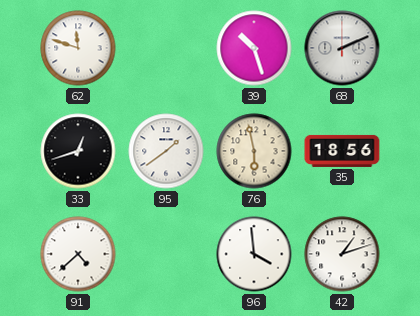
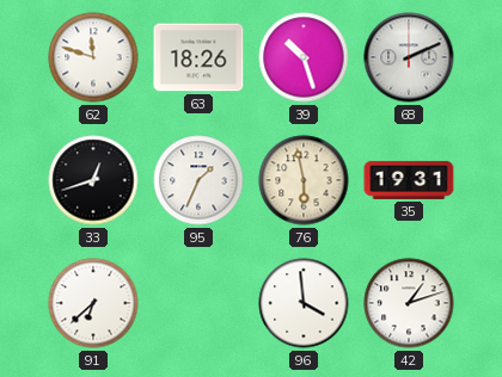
63: none -> 18:26 (198, 57)
95: 1:39 -> 1:34 (198, 180)
35: 18:56 -> 19:31 (409, 180)
91: 4:38 -> 6:38 (93, 303)
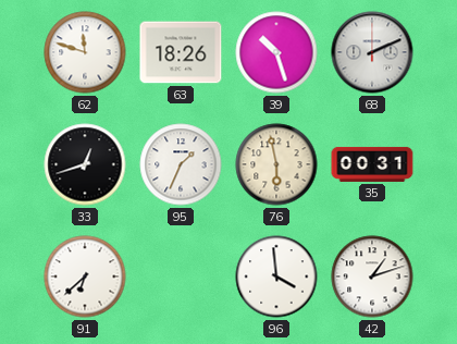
35: 19:31 -> 00:31 (372, 164)
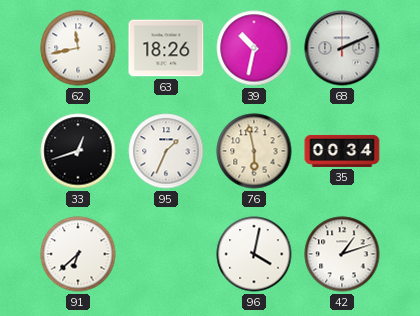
62: 11:48 -> 11:43 (78, 48)
39: 10:27 -> 10:32 (254, 48)
35: 00:31 -> 00:34 (342, 151)
96: 3:59 -> 4:02 (254, 254)
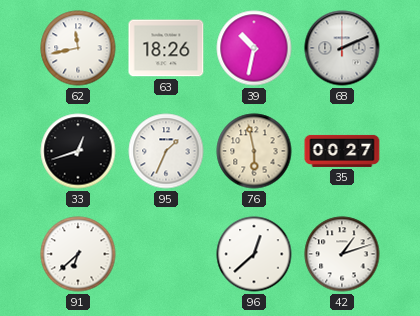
35: 00:34 -> 00:27 (342, 151)
96: 4:02 -> 12:38 (254, 254)
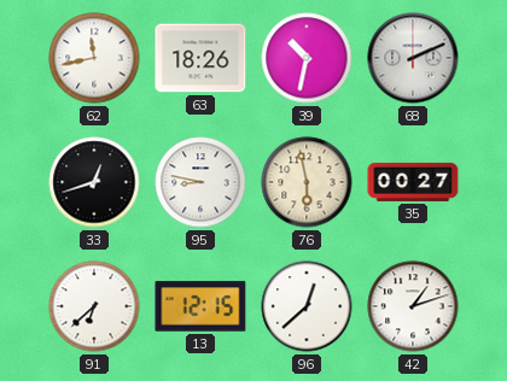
95: 1:34 -> 8:47 (200, 182)
13: none -> 12:15 (200, 306)
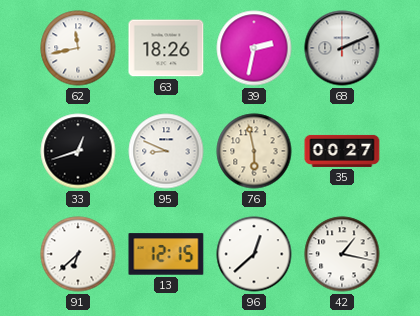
39: 10:32 -> 2:32 (254, 48)
95: 8:47 -> 8:49 (166, 151)
42: 1:12 -> 1:17 (342, 254)
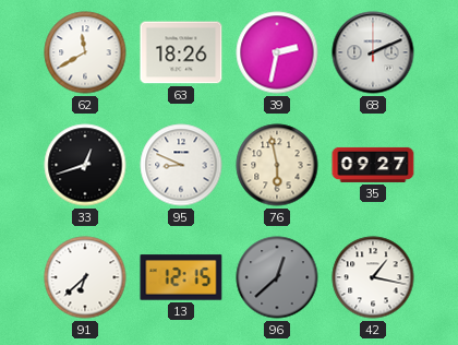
62: 11:43 -> 11:40 (85, 52)
35: 00:27 -> 09:27 (373, 165)
96 dial: white -> grey (277, 277)
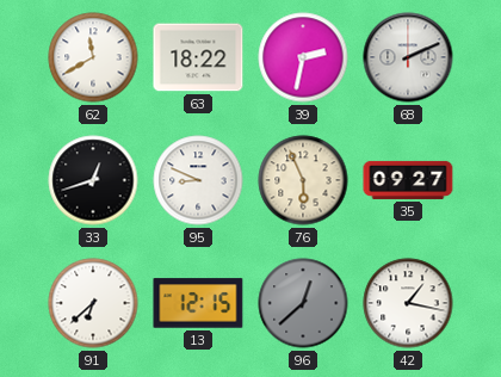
63: 18:26 -> 18:22 (198, 57)
76: 5:58 -> 5:56 (303, 180)
